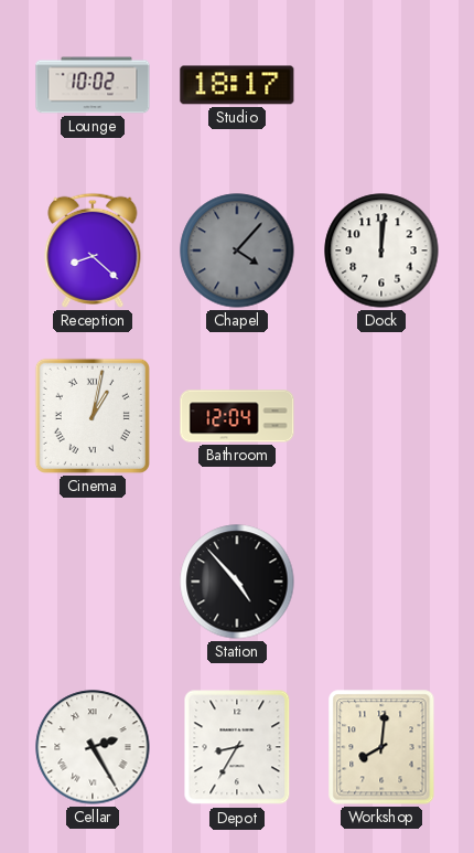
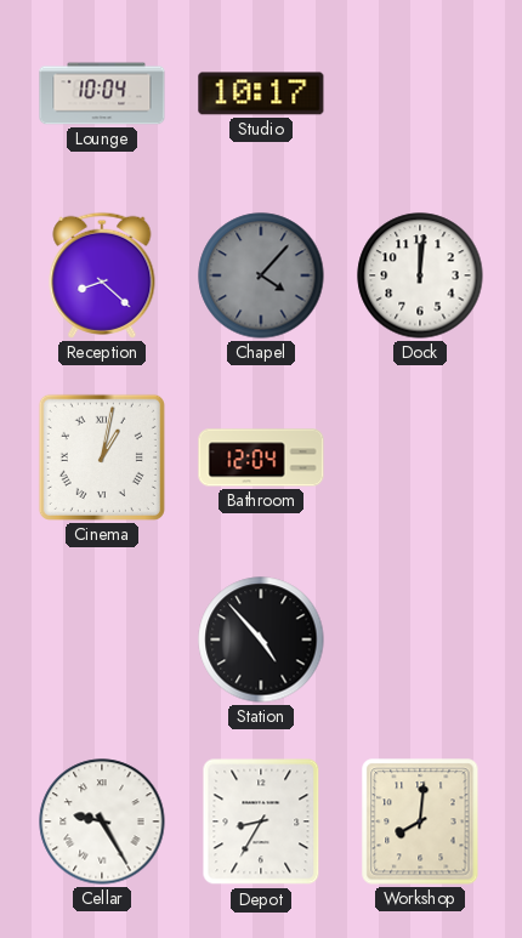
Lounge: 10:02 -> 10:04 (102, 93)
Studio: 18:17 -> 10:17 (261, 93)
Cellar: 2:25 -> 9:25 (102, 822)
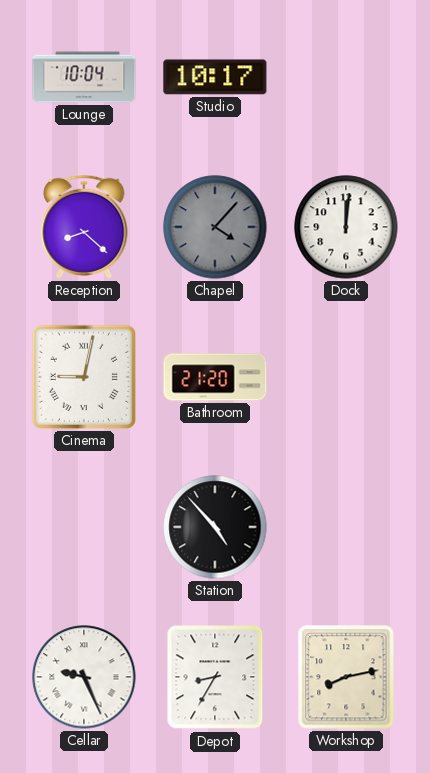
Cinema: 1:02 -> 9:02 (84, 377)
Bathroom: 12:04 -> 21:20 (215, 377)
Cellar: 9:25 -> 9:26 (84, 677)
Workshop: 8:01 -> 8:13 (346, 677)
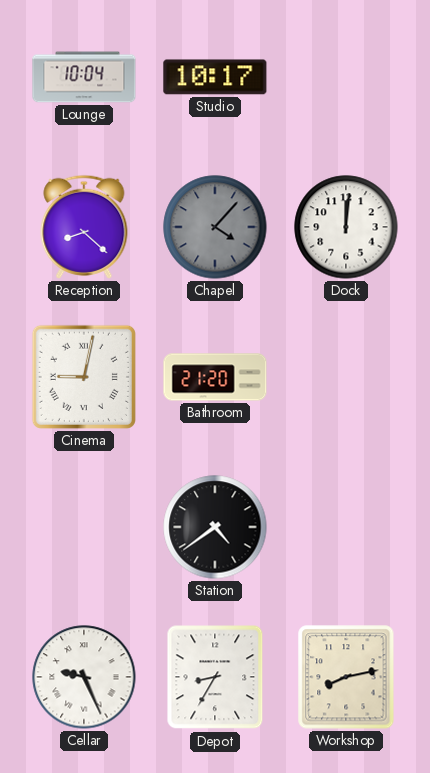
Station: 4:53 -> 4:39 (215, 527)
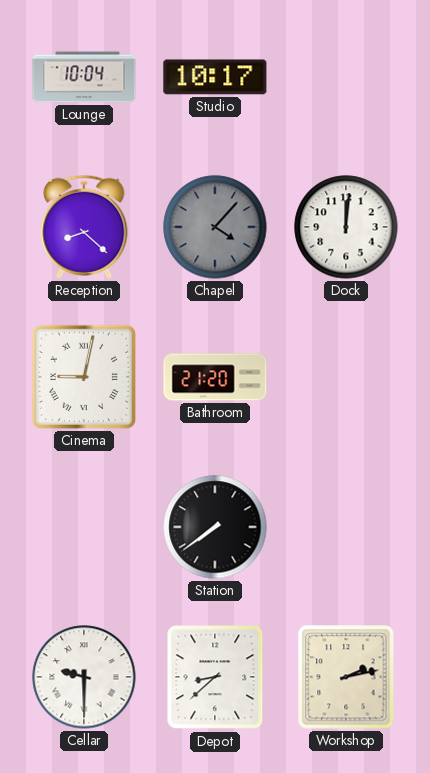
Station: 4:39 -> 7:39 (215, 527)
Cellar: 9:26 -> 9:30 (84, 677)
Depot: 8:35 -> 8:38 (215, 677)
Workshop: 8:13 -> 2:13 (346, 677)
